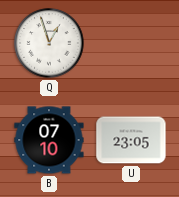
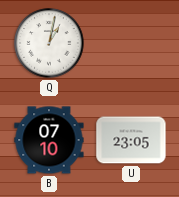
Q: 12:57 -> 1:02 (49, 43)
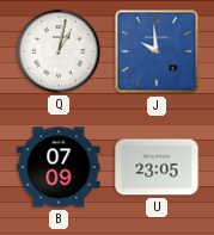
J: none -> 9:59 (157, 51)
B: 07:10 -> 07:09 (59, 167)
